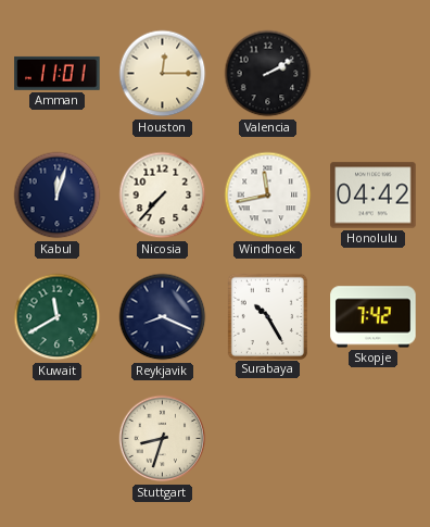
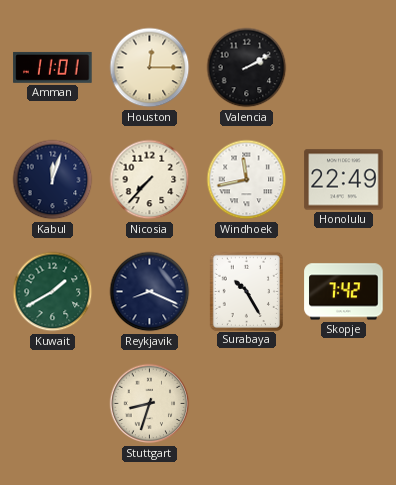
Honolulu: 04:42 -> 22:49 (344, 180)
Kuwait: 11:40 -> 1:40 (53, 292)
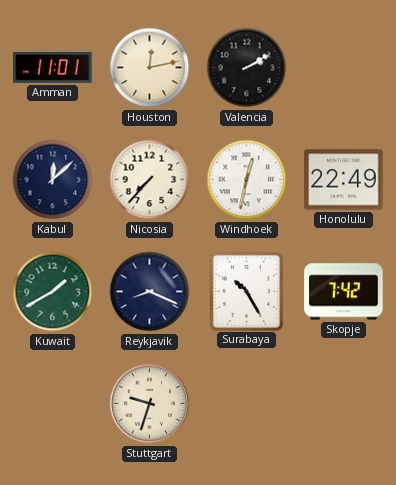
Houston: 12:15 -> 12:13 (150, 68)
Kabul: 12:03 -> 12:08 (53, 180)
Windhoek: 11:43 -> 12:32 (247, 180)
Stuttgart: 8:33 -> 9:33 (150, 404)
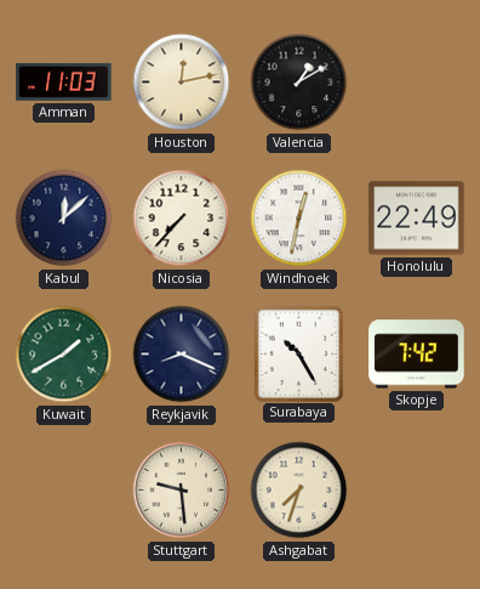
Amman: 11:01 -> 11:03 (64, 81)
Valencia: 2:10 -> 1:10 (299, 83)
Stuttgart: 9:33 -> 9:29 (182, 491)
Ashgabat: none -> 7:33 (299, 491)
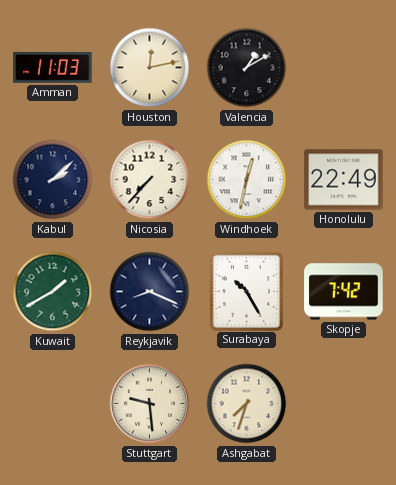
Kabul: 12:08 -> 2:08 (53, 180)
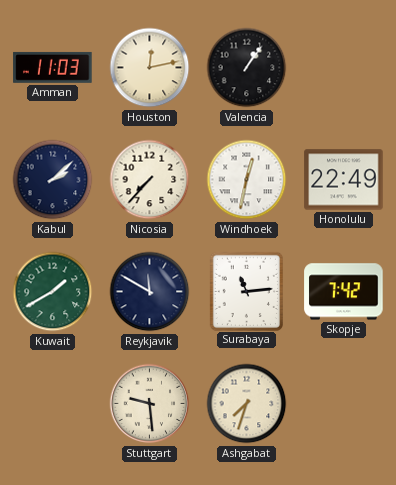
Valencia: 1:10 -> 1:06 (247, 68)
Reykjavik: 8:19 -> 11:50 (150, 292)
Surabaya: 10:25 -> 11:14 (246, 291)
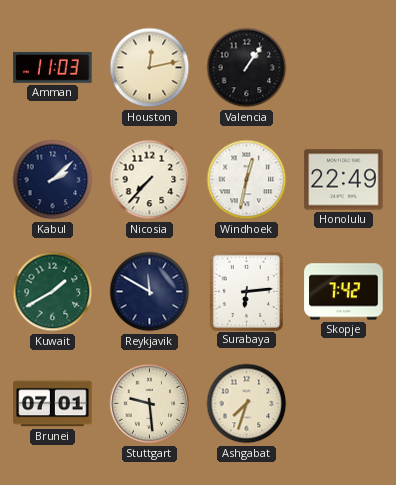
Surabaya: 11:14 -> 6:14 (246, 291)
Brunei: none -> 07:01 (53, 404)
